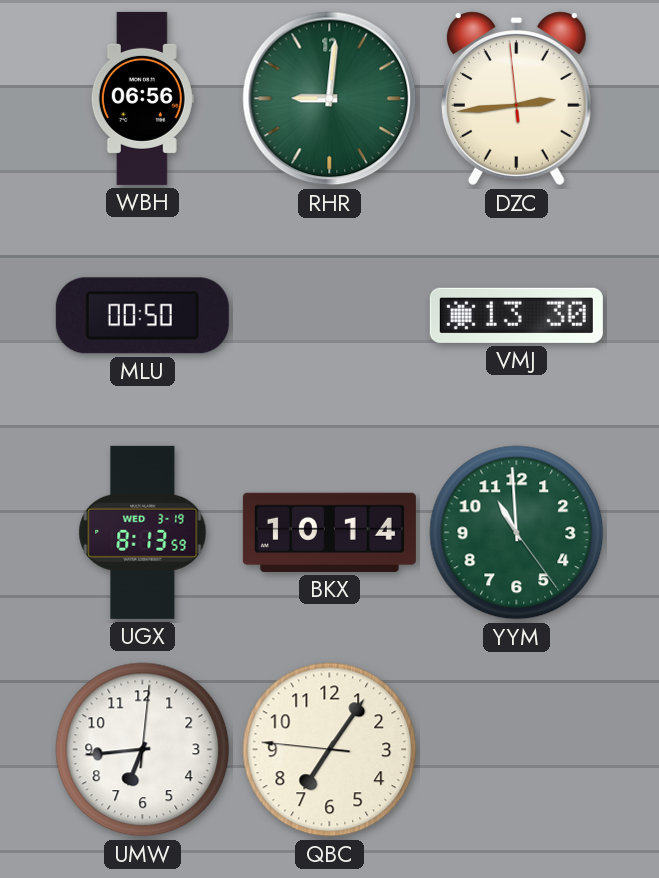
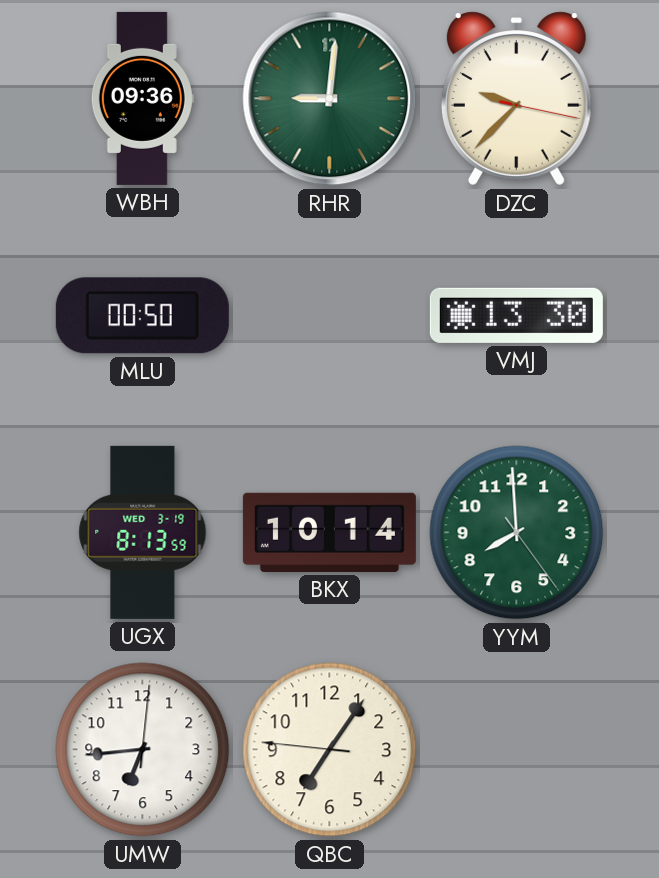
WBH: 06:56 -> 09:36 (142, 98)
DZC: 2:43 -> 9:37 (516, 99)
YYM: 10:59 -> 7:59 (517, 533)
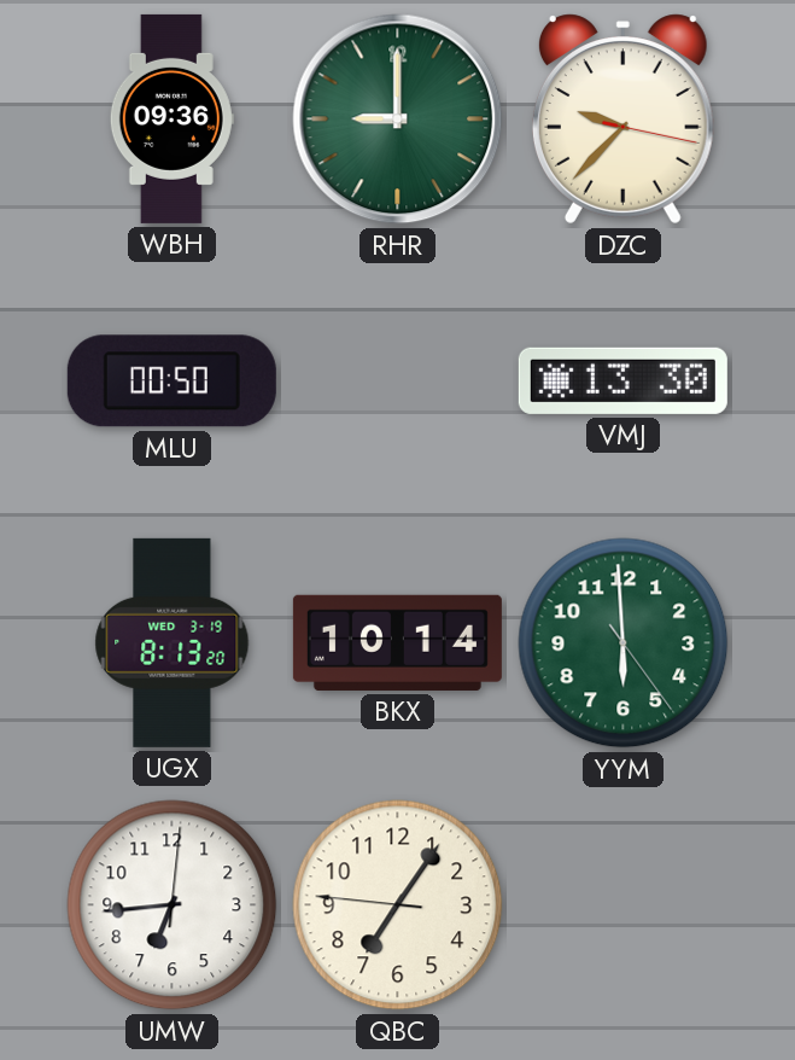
RHR: 9:01 -> 9:00 (398, 120)
UGX: 8:13:59 -> 8:13:20 (173, 642)
YYM: 7:59 -> 5:59 (624, 643)
